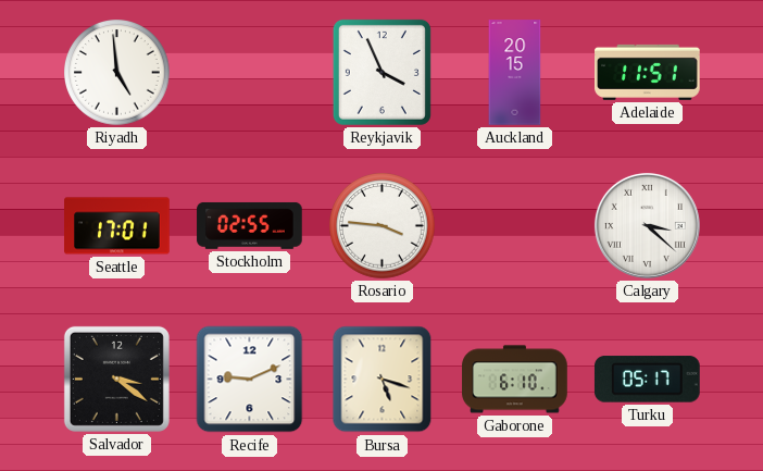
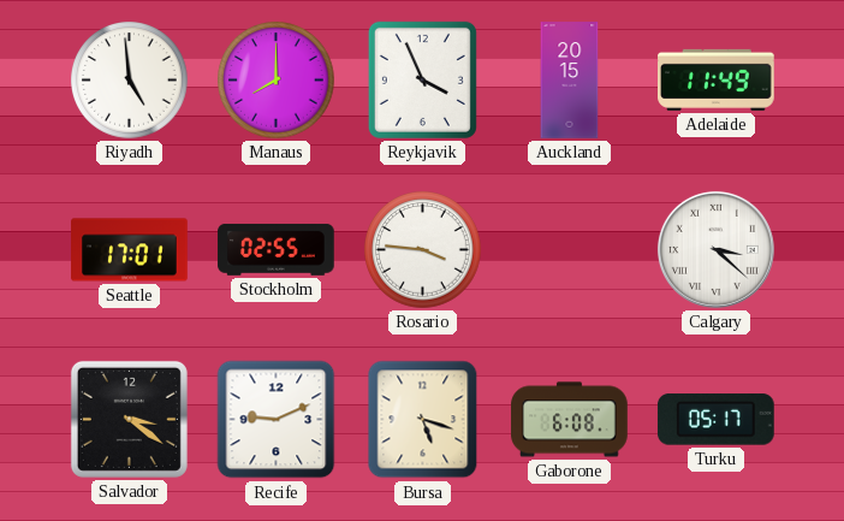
Manaus: none -> 8:00 (277, 81)
Adelaide: 11:51 -> 11:49 (717, 79)
Gaborone: 6:10 -> 6:08 (570, 420)
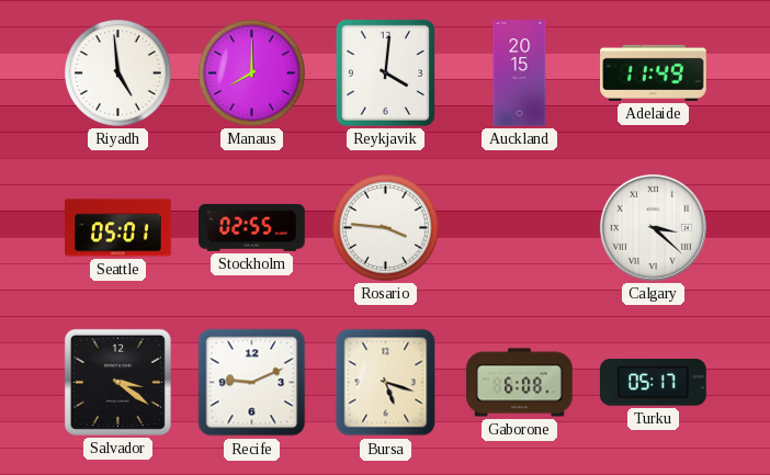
Reykjavik: 3:56 -> 4:01 (385, 72)
Seattle: 17:01 -> 05:01 (118, 228)
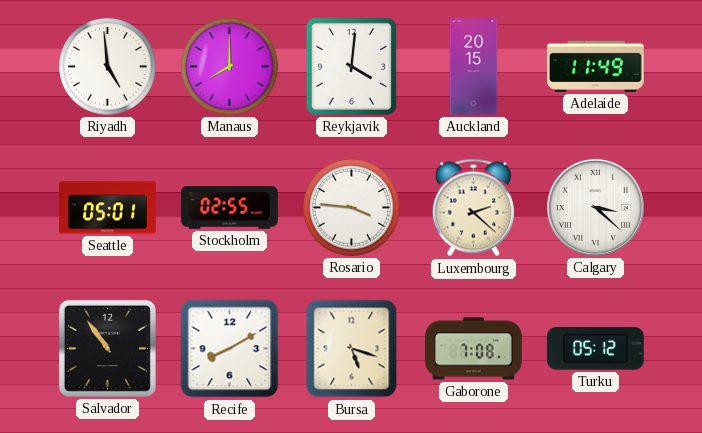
Luxembourg: none -> 2:22 (473, 208)
Salvador: 3:21 -> 10:54 (107, 348)
Recife: 9:11 -> 8:10 (230, 349)
Gaborone: 6:08 -> 7:08 (474, 349)
Turku: 05:17 -> 05:12 (595, 349)
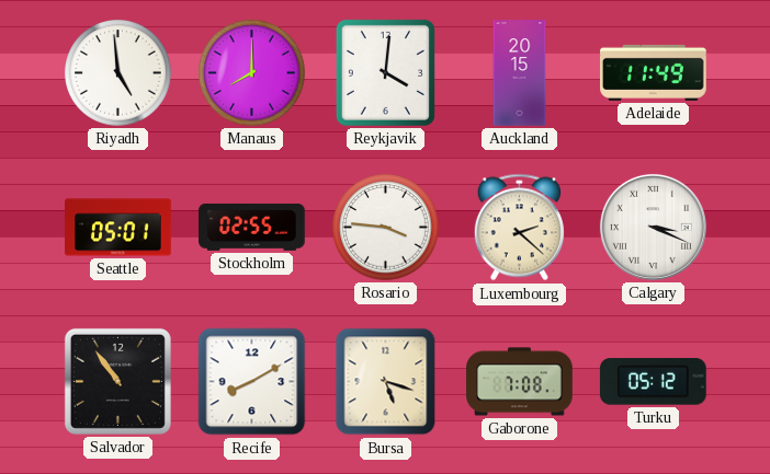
Calgary: 3:22 -> 3:19 (653, 227)
